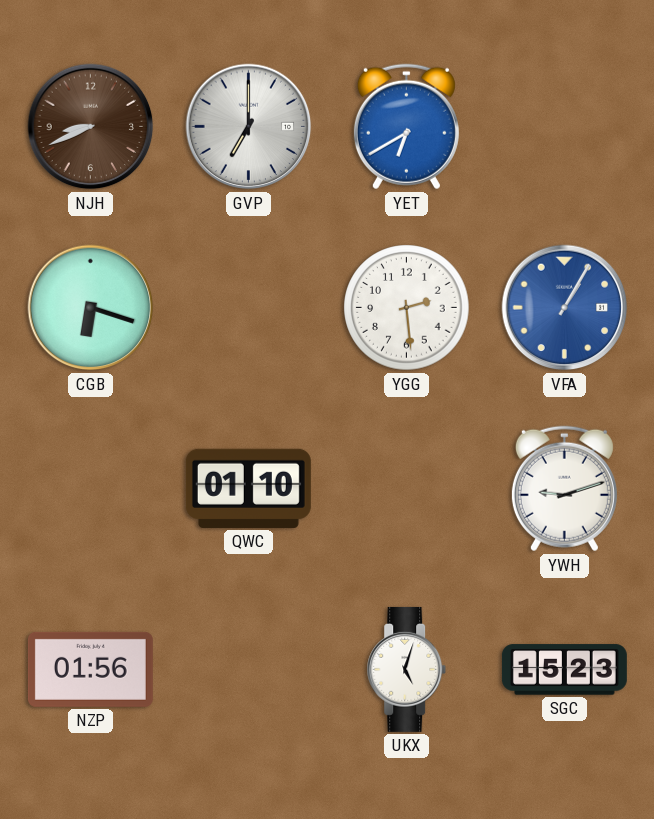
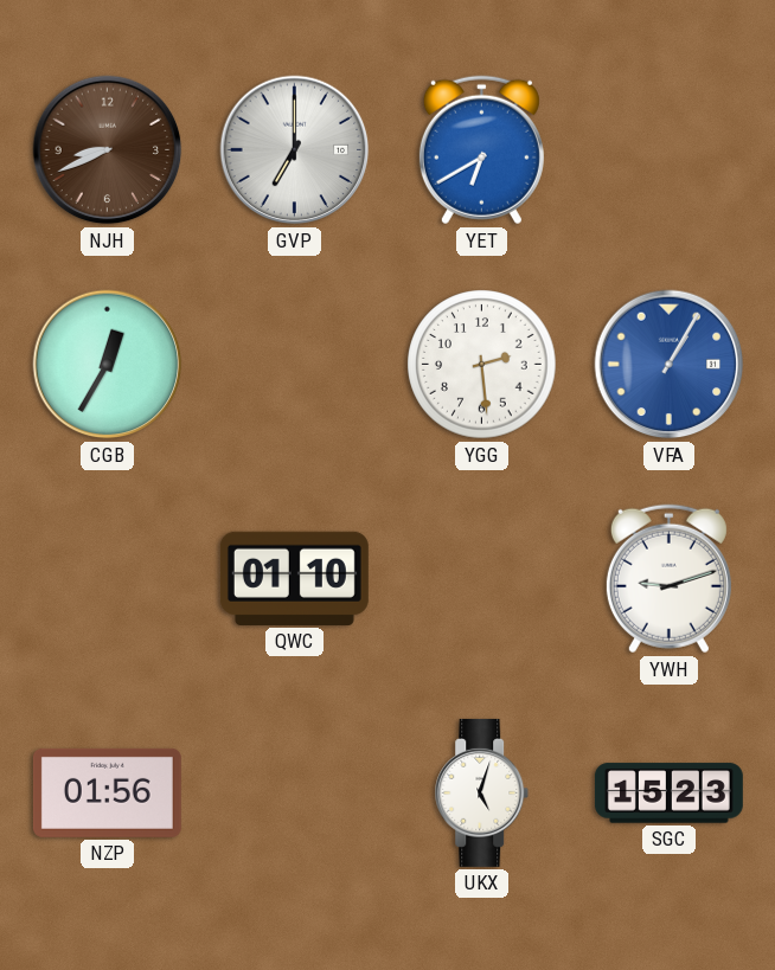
CGB: 6:18 -> 12:35 (108, 365)
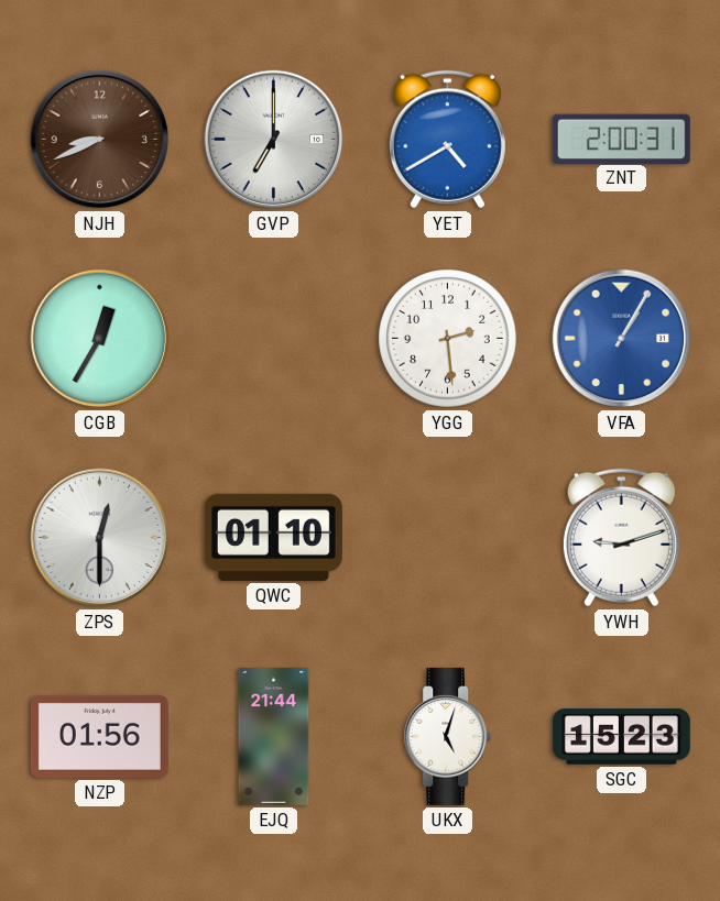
YET: 6:40 -> 4:40 (447, 140)
ZNT: none -> 2:00 (621, 139)
ZPS: none -> 12:30 (100, 538)
EJQ: none -> 21:44 (274, 736)
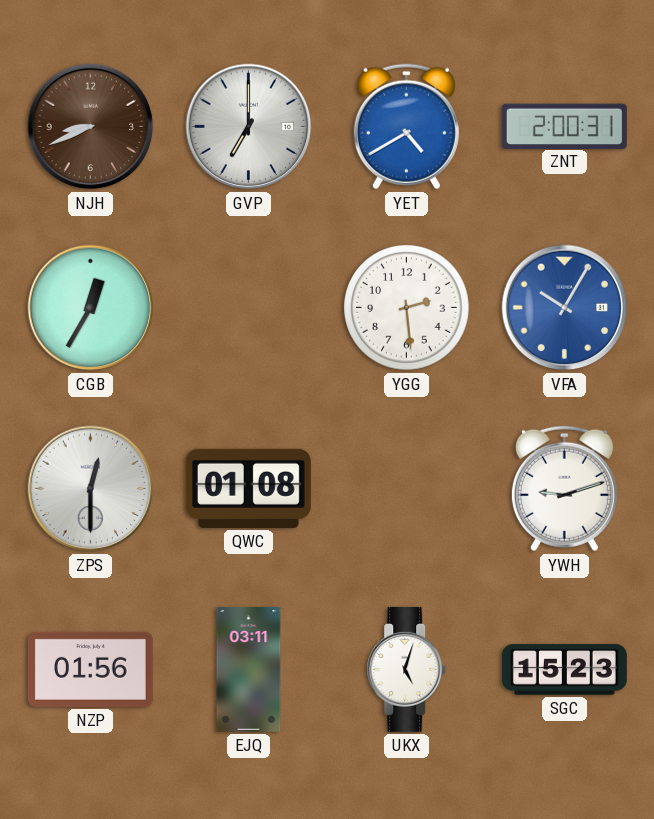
VFA: 1:05 -> 10:05 (565, 308)
QWC: 01:10 -> 01:08 (248, 488)
EJQ: 21:44 -> 03:11 (249, 669)
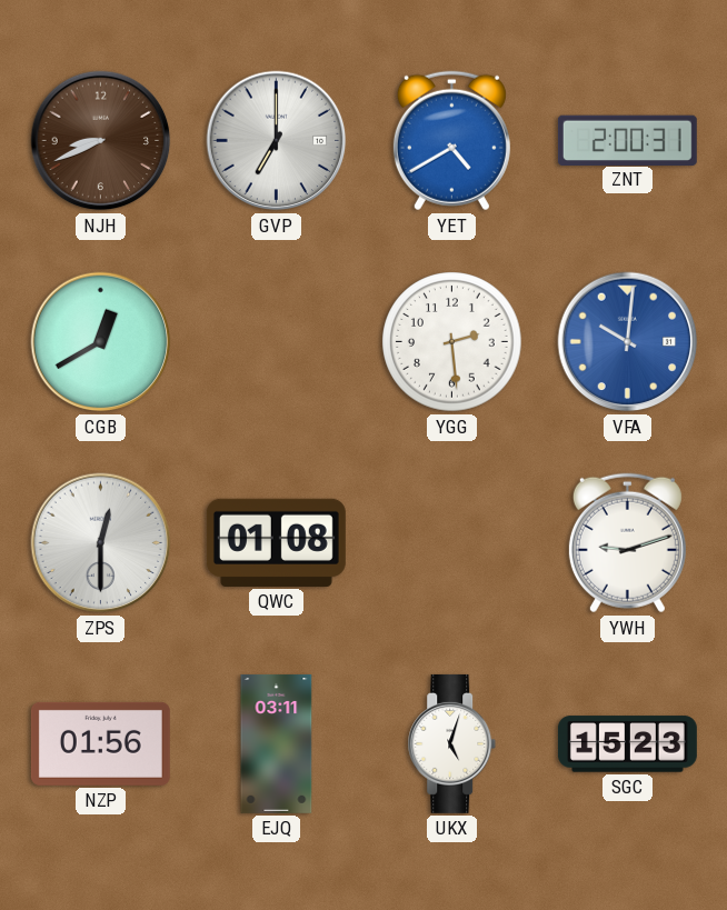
CGB: 12:35 -> 12:40 (101, 342)
VFA: 10:05 -> 10:01 (628, 342)
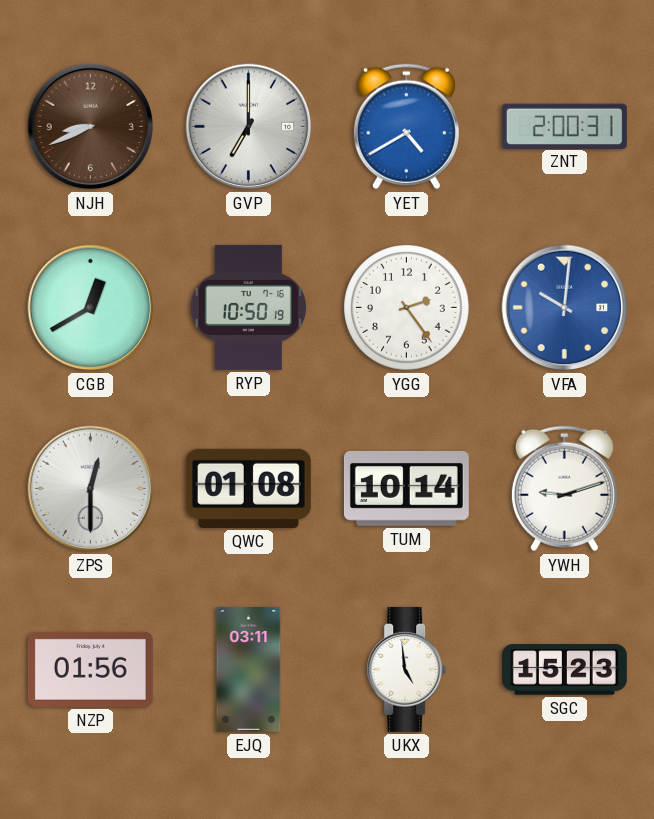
RYP: none -> 10:50 (248, 307)
YGG: 2:29 -> 2:24 (407, 308)
TUM: none -> 10:14 (406, 489)
UKX: 5:03 -> 4:59 (407, 669)
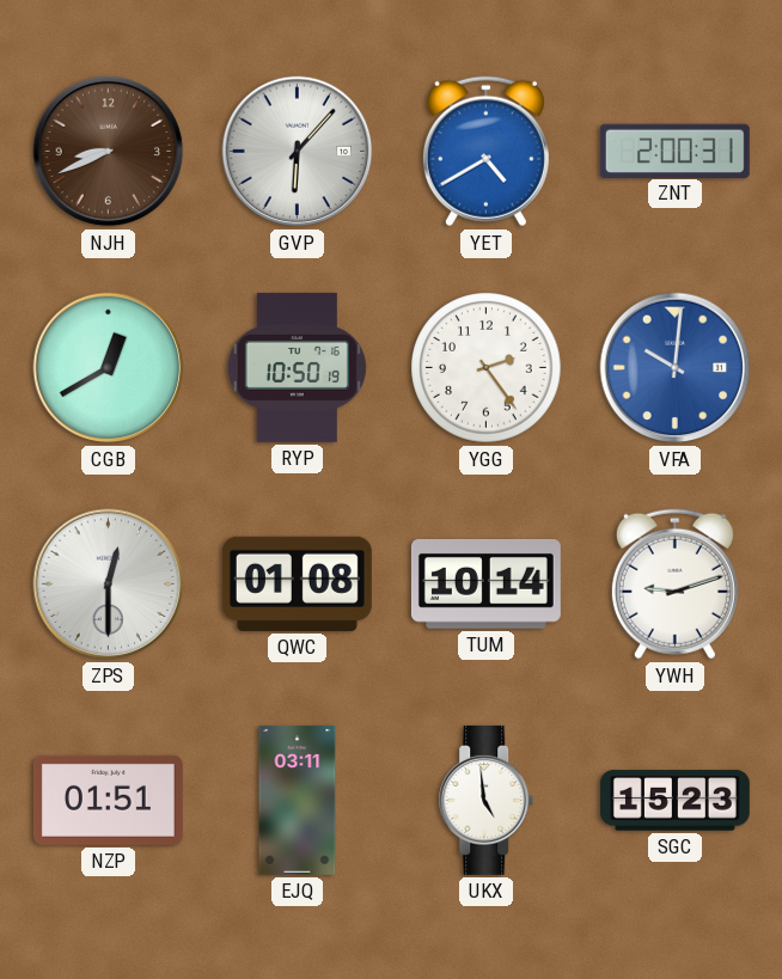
GVP: 7:00 -> 6:07 (298, 152)
NZP: 01:56 -> 01:51 (108, 800)
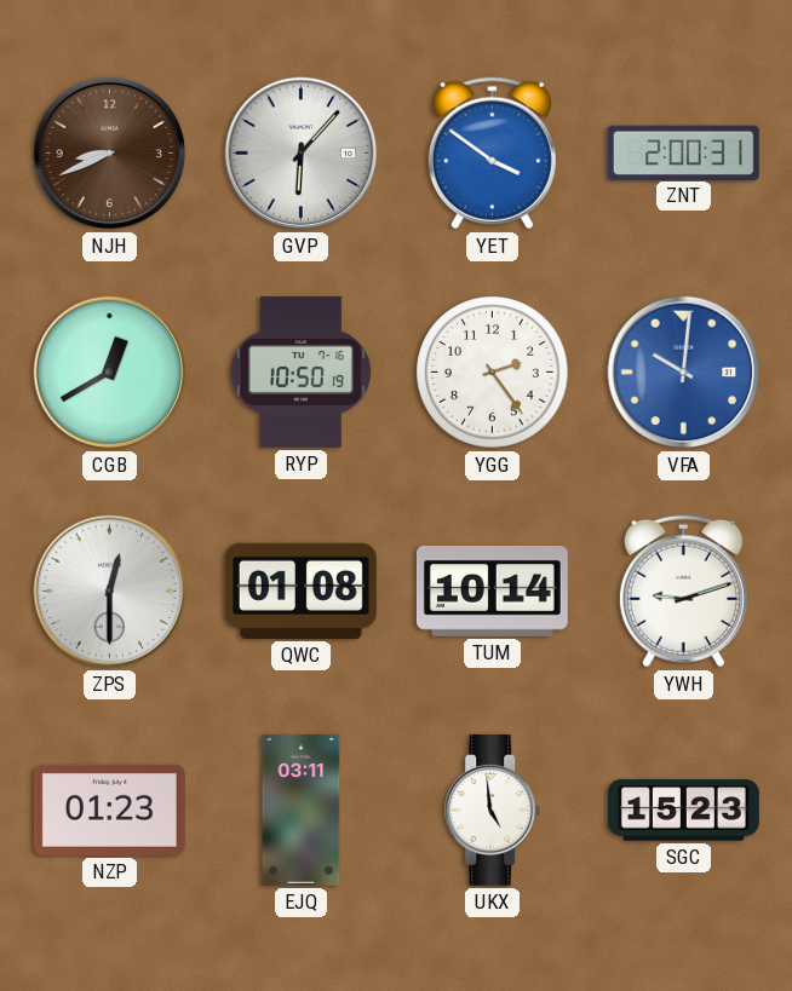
YET: 4:40 -> 3:51 (492, 154)
NZP: 01:51 -> 01:23 (109, 809)
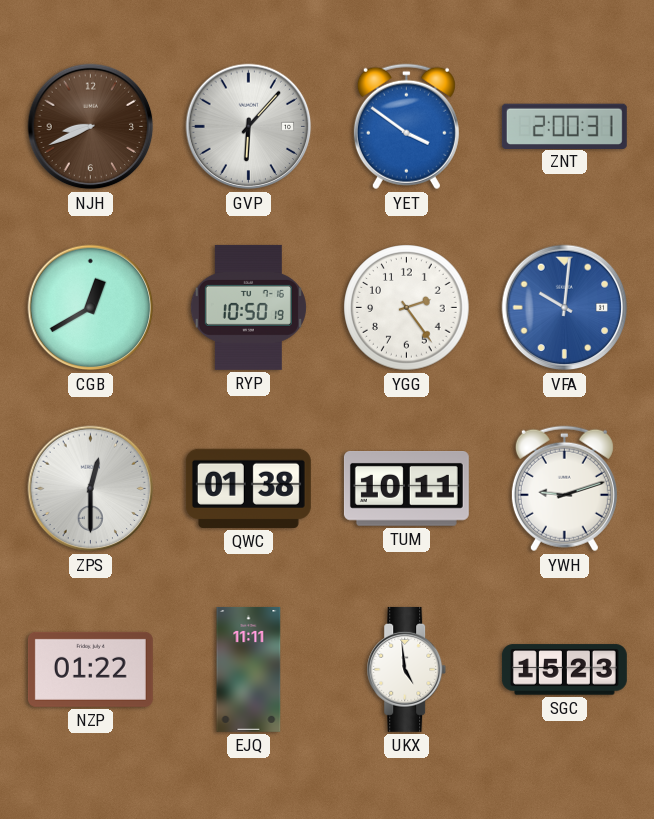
QWC: 01:08 -> 01:38 (248, 488)
TUM: 10:14 -> 10:11 (406, 489)
NZP: 01:23 -> 01:22 (90, 669)
EJQ: 03:11 -> 11:11 (249, 669)
